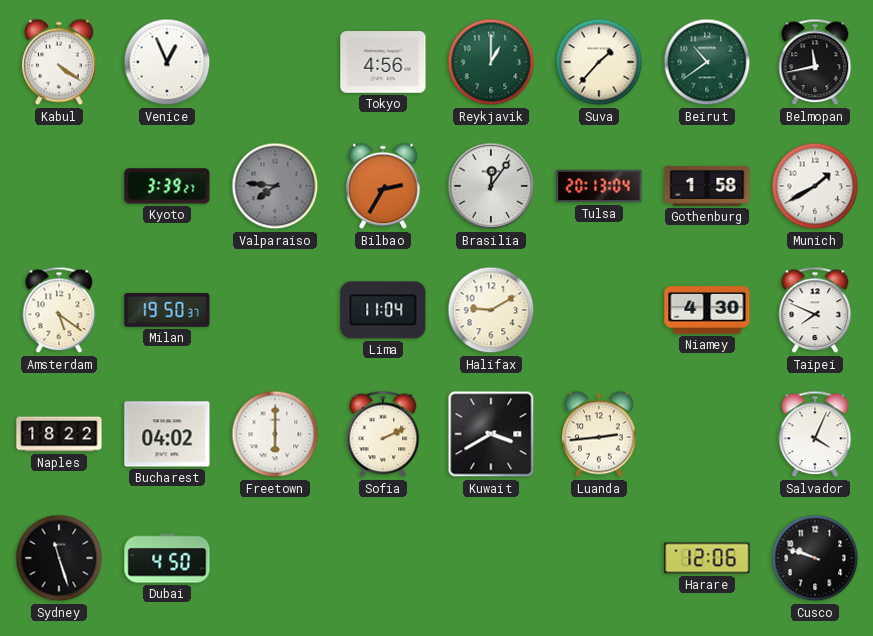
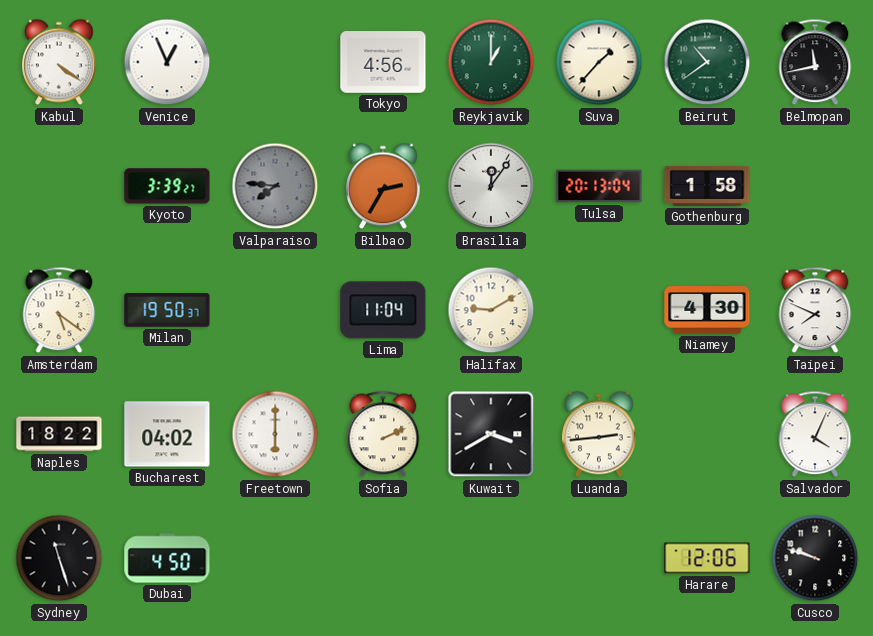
Munich: 1:40 -> none (815, 186)
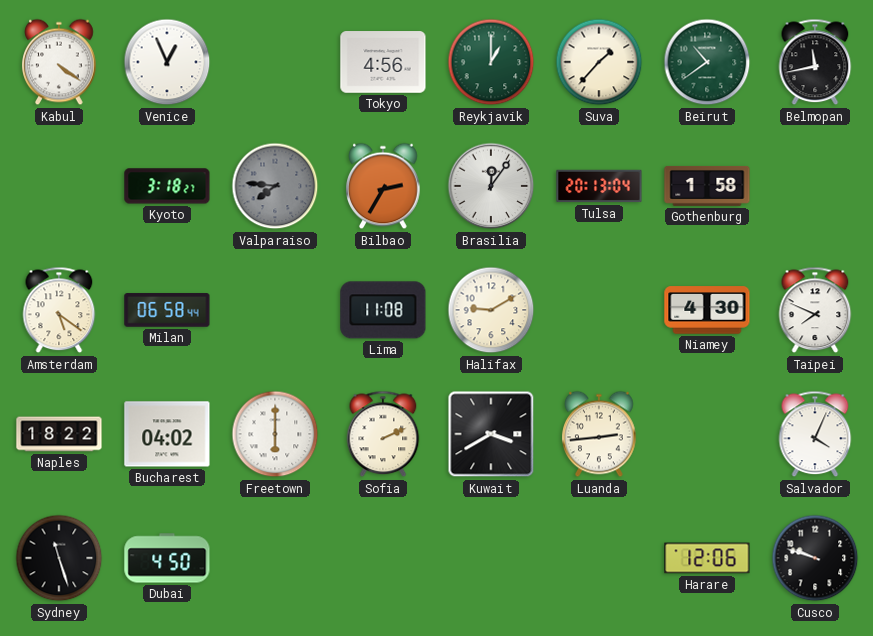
Kyoto: 3:39 -> 3:18 (167, 186)
Milan: 19:50 -> 06:58 (167, 310)
Lima: 11:04 -> 11:08 (383, 310)
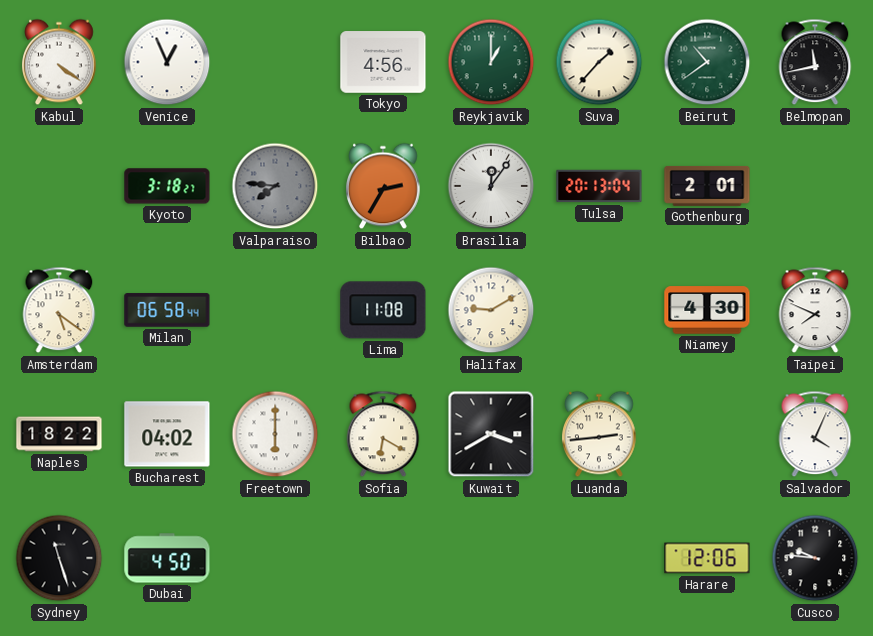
Gothenburg: 1:58 -> 2:01 (707, 186)
Sofia: 2:11 -> 6:20 (383, 434)
Cusco: 9:48 -> 9:46 (815, 558)
